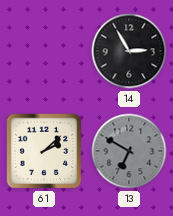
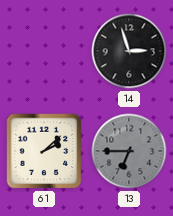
14: 2:55 -> 2:57 (129, 51)
13: 6:50 -> 6:45 (129, 151)
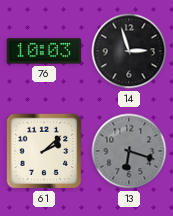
76: none -> 10:03 (44, 51)
13: 6:45 -> 6:18 (129, 151)
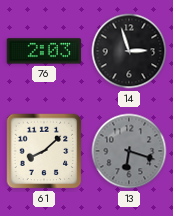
76: 10:03 -> 2:03 (44, 51)
61: 2:08 -> 8:08 (44, 151)
